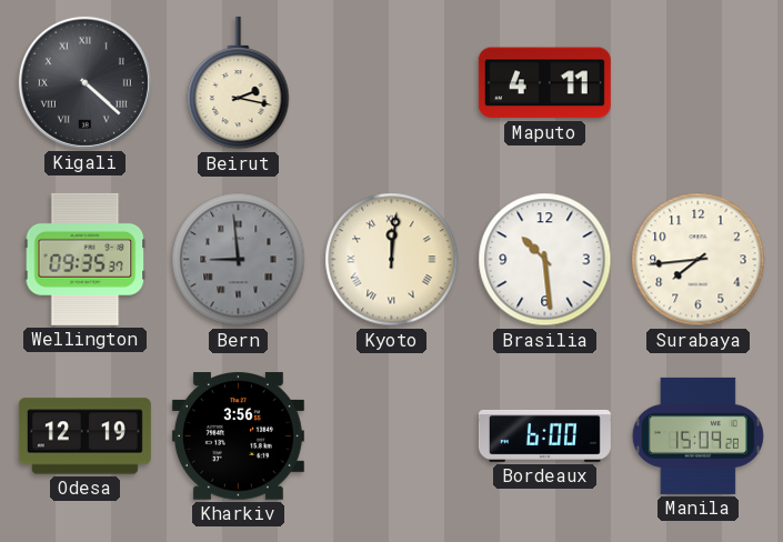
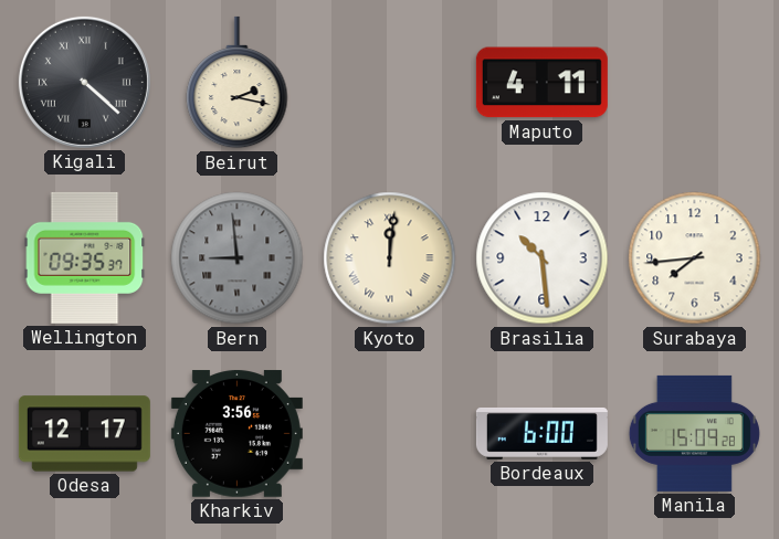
Odesa: 12:19 -> 12:17 (84, 434)
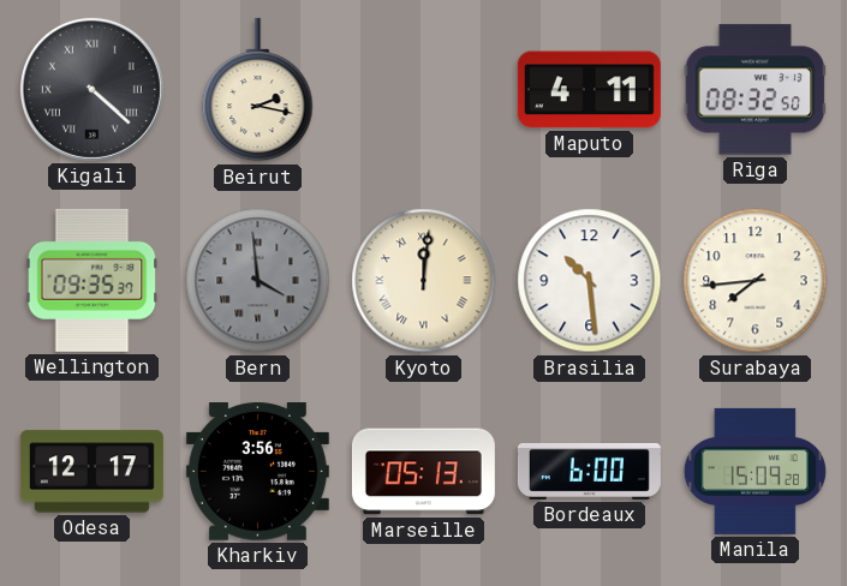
Riga: none -> 08:32 (756, 90)
Bern: 8:59 -> 3:59 (258, 281)
Marseille: none -> 05:13 (423, 472)
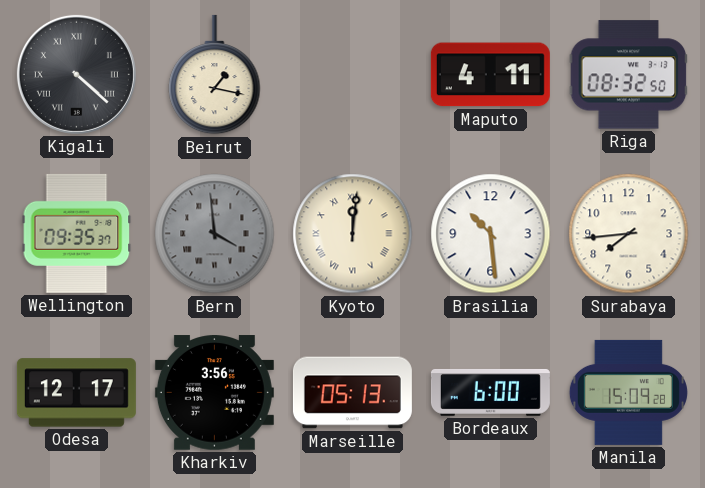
Beirut: 2:17 -> 1:17 (215, 75)
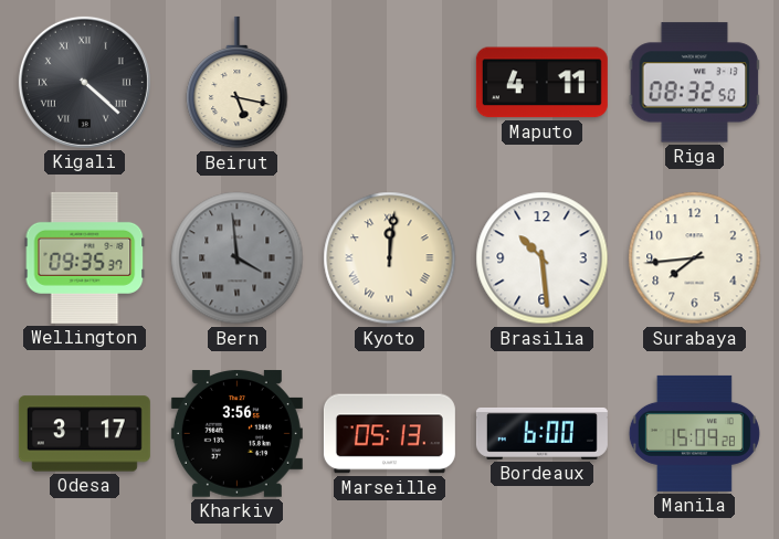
Beirut: 1:17 -> 5:17 (238, 83)
Odesa: 12:17 -> 3:17 (84, 434)
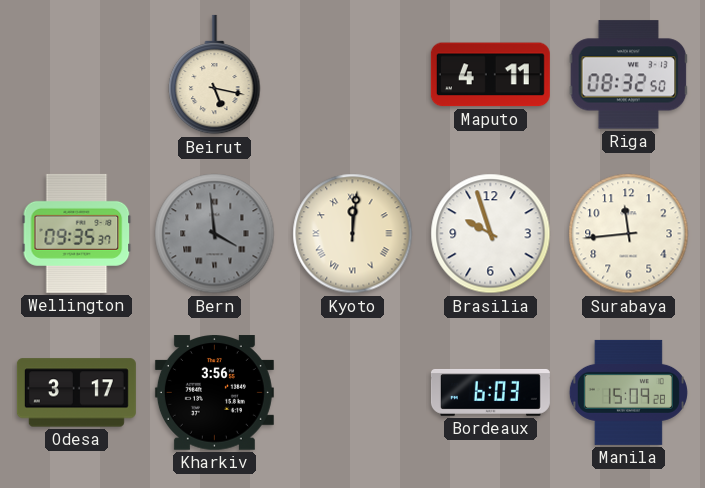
Kigali: 4:22 -> none (84, 82)
Brasilia: 10:29 -> 9:57 (491, 234)
Surabaya: 7:44 -> 11:44 (629, 234)
Marseille: 05:13 -> none (389, 434)
Bordeaux: 6:00 -> 6:03 (490, 392)
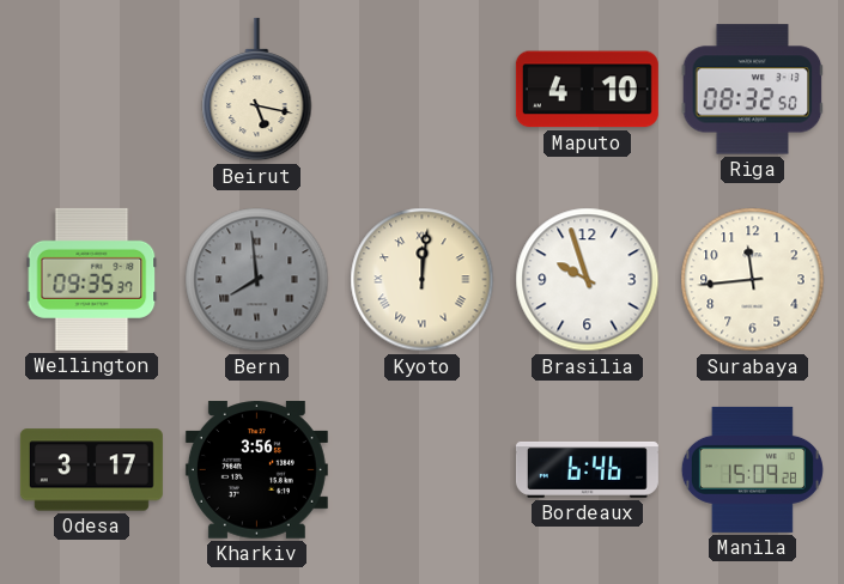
Maputo: 4:11 -> 4:10 (587, 90)
Bern: 3:59 -> 7:59 (257, 280)
Bordeaux: 6:03 -> 6:46 (587, 469)
